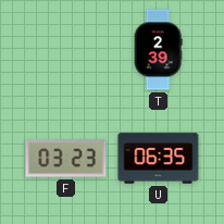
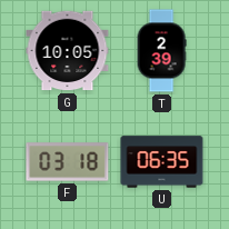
G: none -> 10:05 (68, 51)
F: 03:23 -> 03:18 (68, 162)
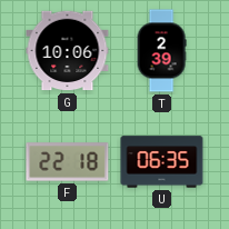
G: 10:05 -> 10:06 (68, 51)
F: 03:18 -> 22:18 (68, 162)
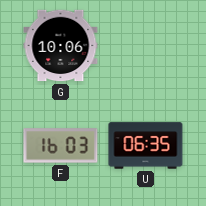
T: 2:39 -> none (161, 51)
F: 22:18 -> 16:03 (61, 146)
